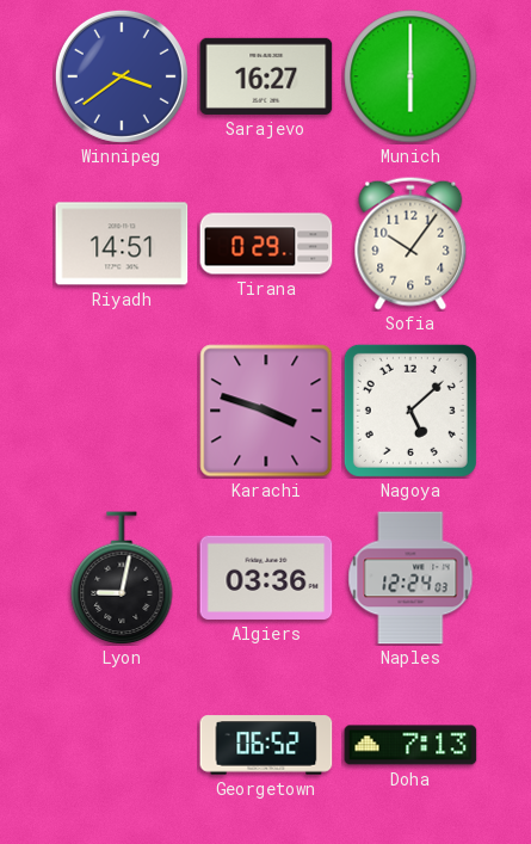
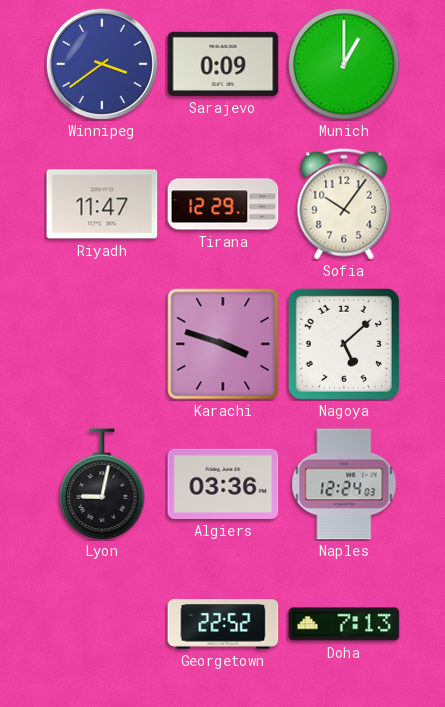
Sarajevo: 16:27 -> 0:09 (223, 64)
Munich: 6:00 -> 1:00 (344, 64)
Riyadh: 14:51 -> 11:47 (102, 204)
Tirana: 0:29 -> 12:29 (223, 204)
Georgetown: 06:52 -> 22:52 (223, 624)
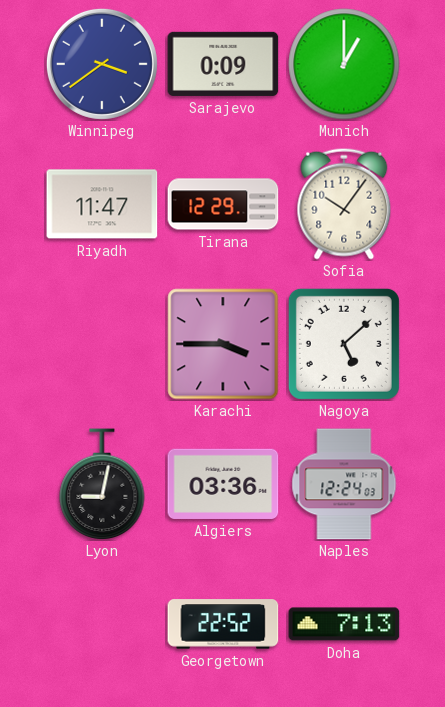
Karachi: 3:48 -> 3:45 (223, 344)
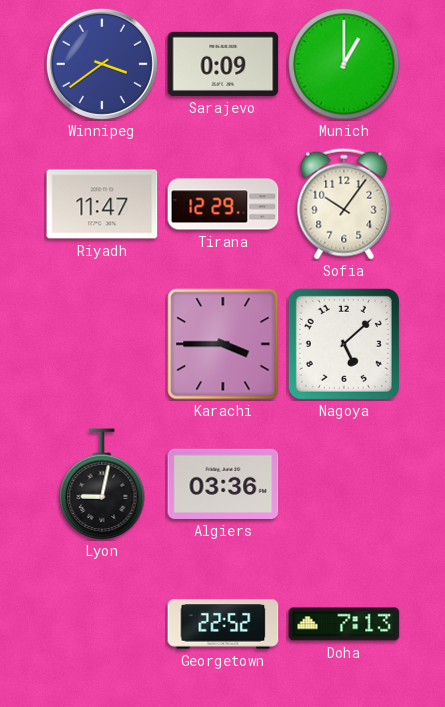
Naples: 12:24 -> none (344, 484)
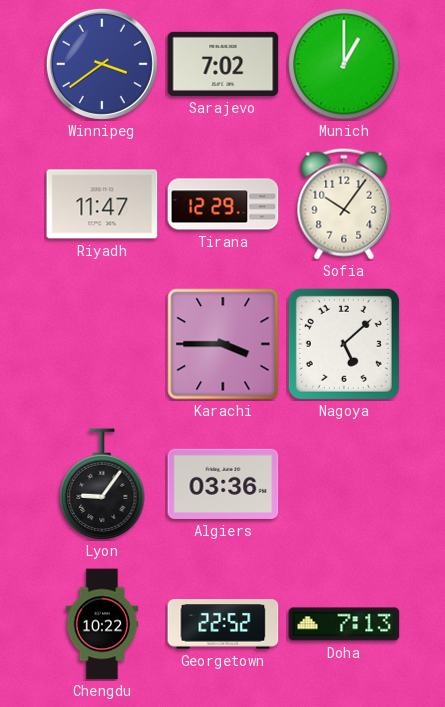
Sarajevo: 0:09 -> 7:02 (223, 64)
Lyon: 9:02 -> 9:06 (102, 484)
Chengdu: none -> 10:22 (102, 624)
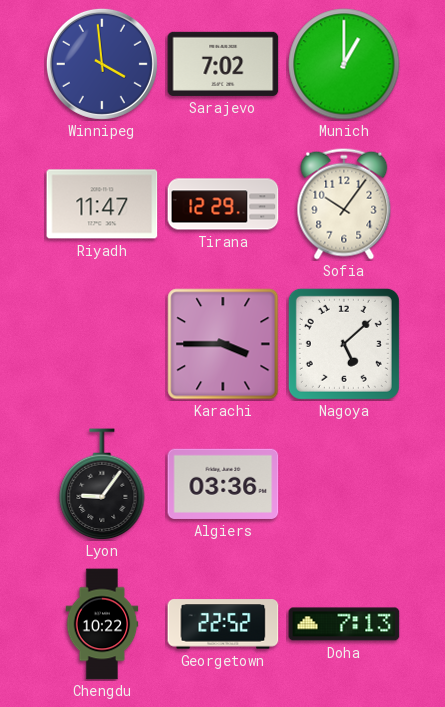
Winnipeg: 3:39 -> 3:59 (102, 64)
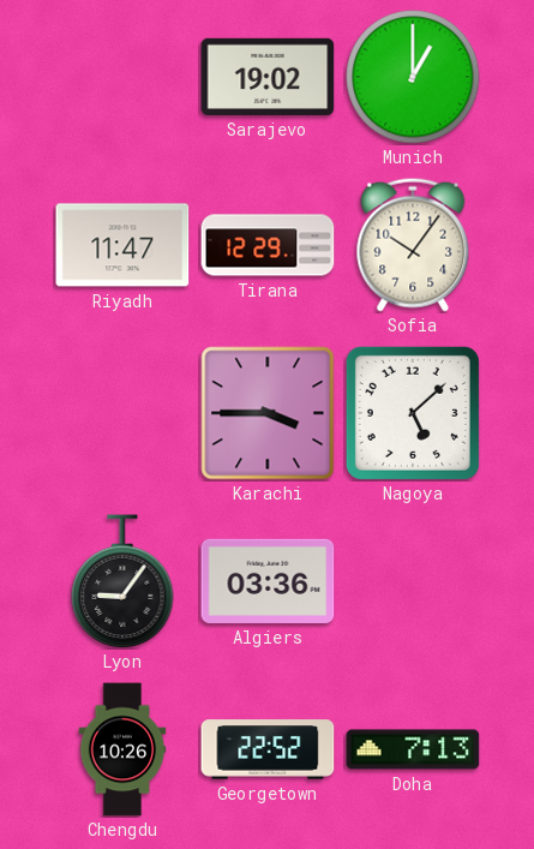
Winnipeg: 3:59 -> none (102, 64)
Sarajevo: 7:02 -> 19:02 (268, 77)
Chengdu: 10:22 -> 10:26 (122, 749)
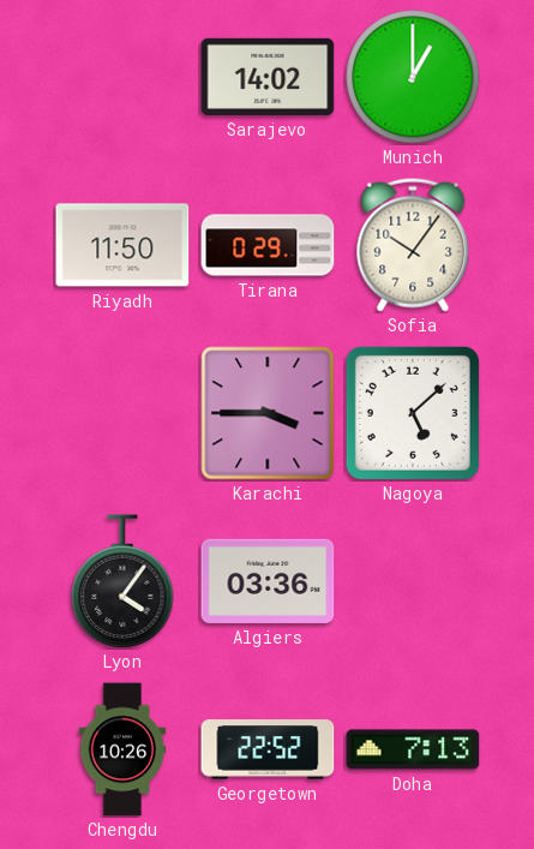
Sarajevo: 19:02 -> 14:02 (268, 77)
Riyadh: 11:47 -> 11:50 (122, 245)
Tirana: 12:29 -> 0:29 (268, 245)
Lyon: 9:06 -> 4:06 (122, 581)
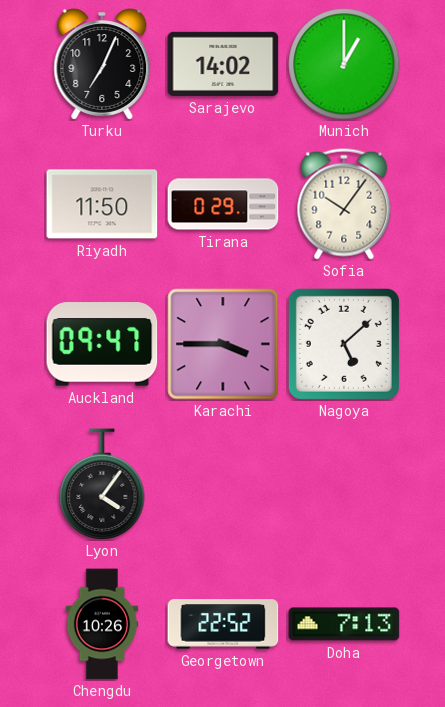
Turku: none -> 7:04 (102, 64)
Auckland: none -> 09:47 (102, 344)
Algiers: 03:36 -> none (268, 581)
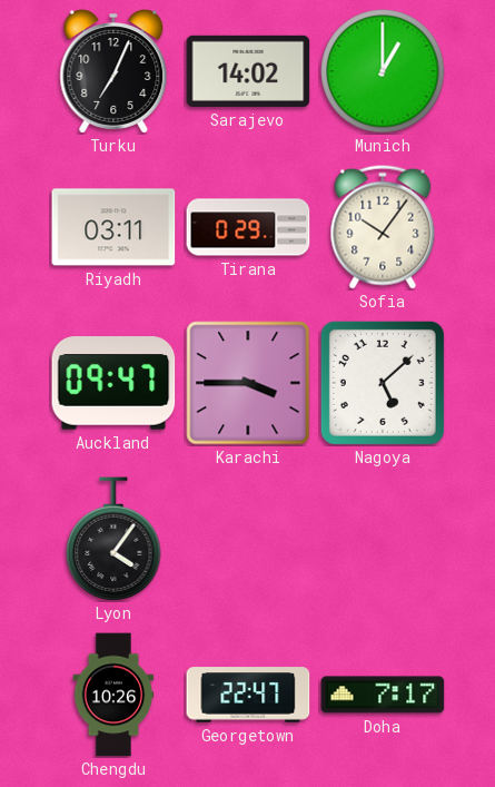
Riyadh: 11:50 -> 03:11 (113, 227)
Georgetown: 22:52 -> 22:47 (248, 695)
Doha: 7:13 -> 7:17 (383, 695)
